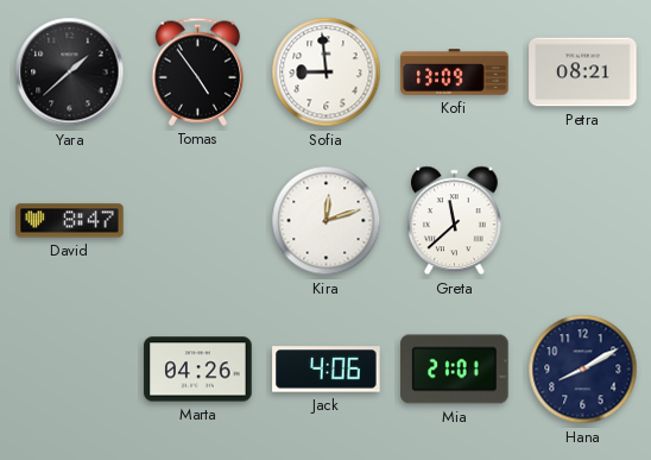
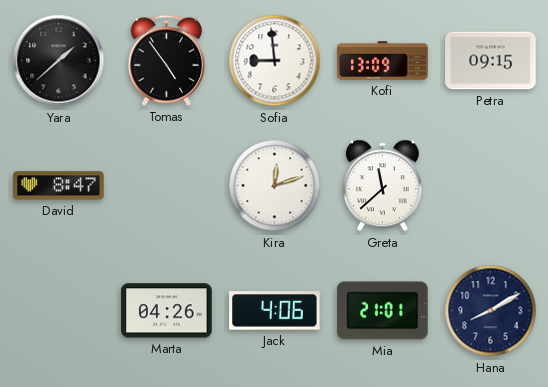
Petra: 08:21 -> 09:15 (491, 61)
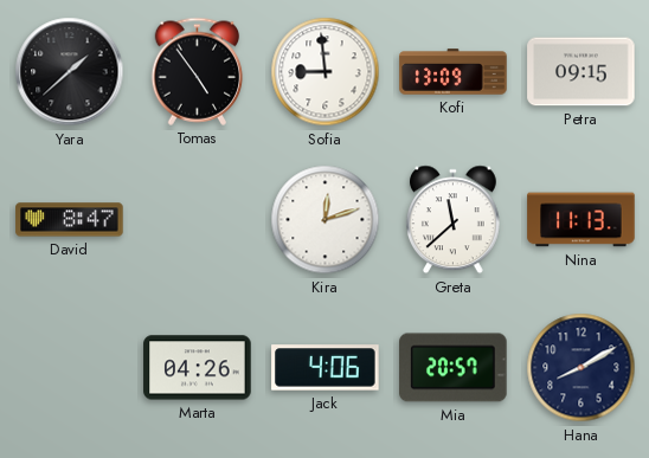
Nina: none -> 11:13 (581, 220)
Mia: 21:01 -> 20:57 (454, 368)
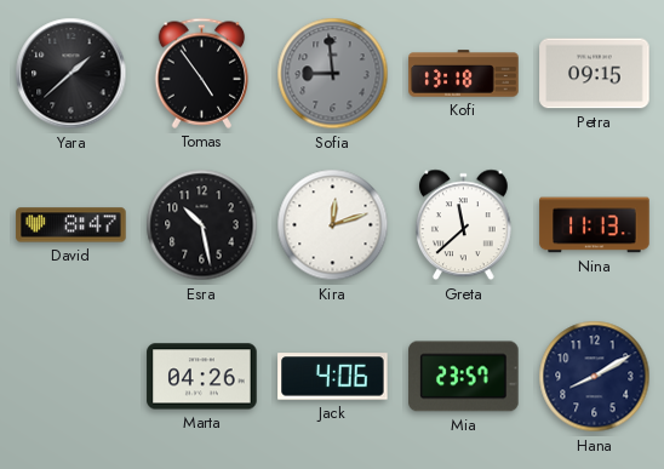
Sofia dial: white -> grey (333, 74)
Kofi: 13:09 -> 13:18 (464, 74)
Esra: none -> 10:28 (202, 225)
Mia: 20:57 -> 23:57 (464, 377)
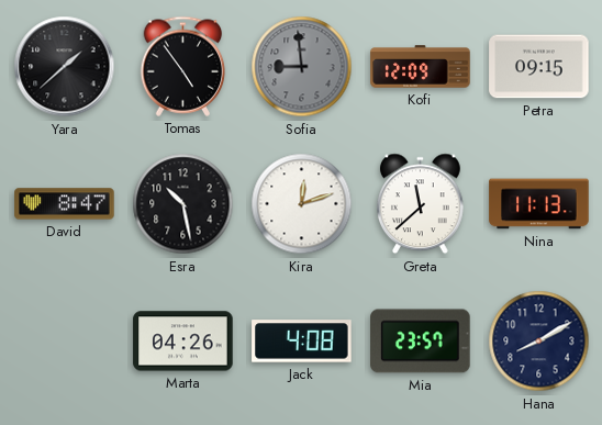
Kofi: 13:18 -> 12:09 (421, 67)
Jack: 4:06 -> 4:08 (302, 342)
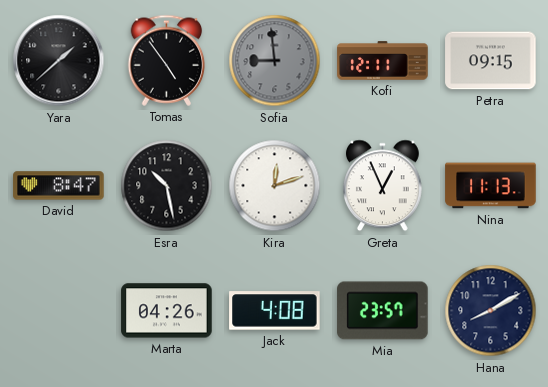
Kofi: 12:09 -> 12:11 (383, 61)
Greta: 11:38 -> 12:56 (383, 186)
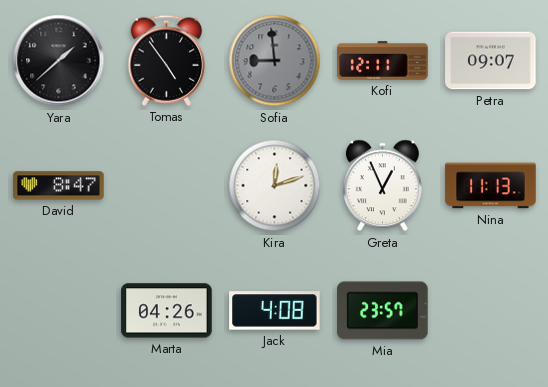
Petra: 09:15 -> 09:07 (491, 61)
Esra: 10:28 -> none (167, 186)
Hana: 8:10 -> none (491, 311)
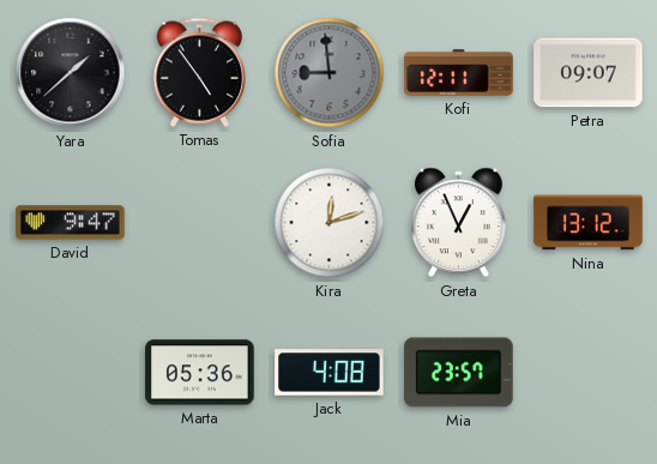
David: 8:47 -> 9:47 (71, 223)
Nina: 11:13 -> 13:12 (589, 223)
Marta: 04:26 -> 05:36 (200, 373)
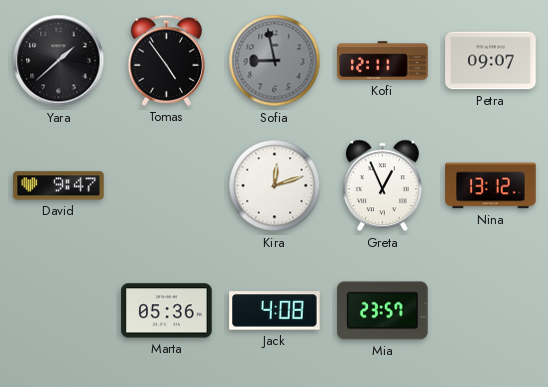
Sofia: 8:59 -> 8:58 (275, 61)
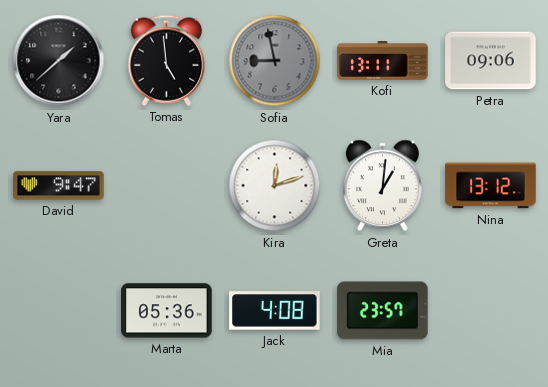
Tomas: 4:54 -> 4:59 (167, 60)
Kofi: 12:11 -> 13:11 (383, 61)
Petra: 09:07 -> 09:06 (491, 61)
Greta: 12:56 -> 1:01 (383, 186)
